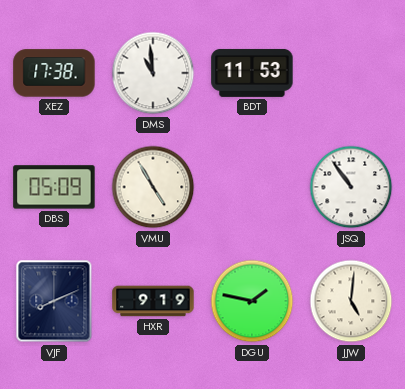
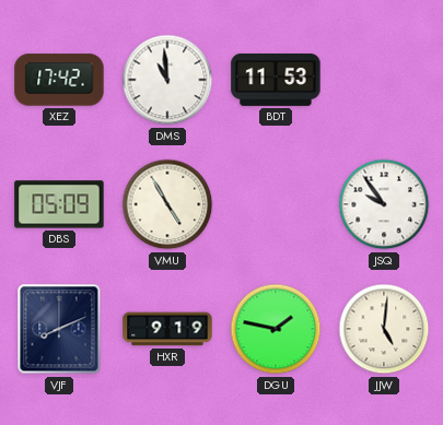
XEZ: 17:38 -> 17:42 (59, 80)
JSQ: 10:54 -> 9:54 (384, 204)
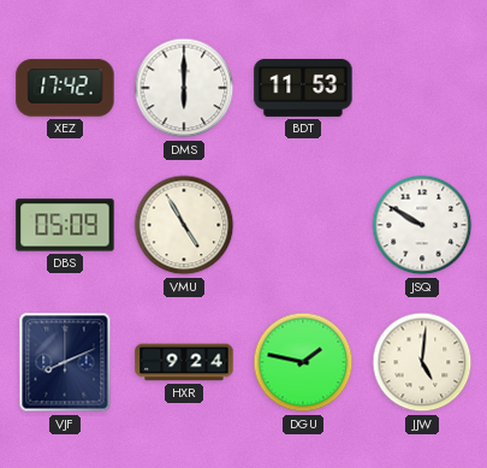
DMS: 10:59 -> 6:00 (184, 88)
JSQ: 9:54 -> 9:50 (422, 225)
HXR: 9:19 -> 9:24 (184, 362)
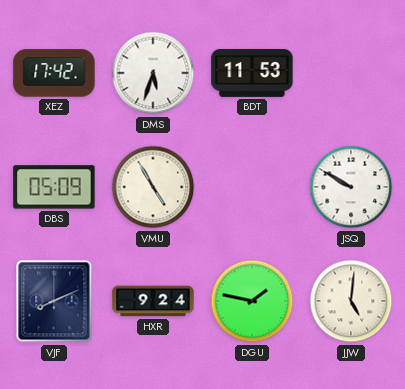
DMS: 6:00 -> 5:33 (153, 73)
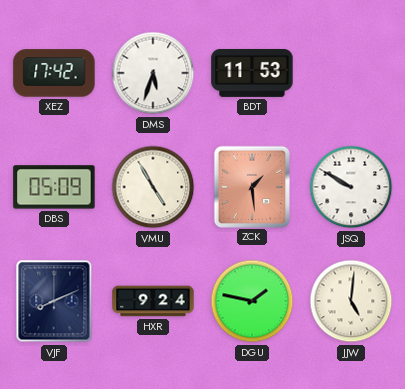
ZCK: none -> 1:29 (251, 186)
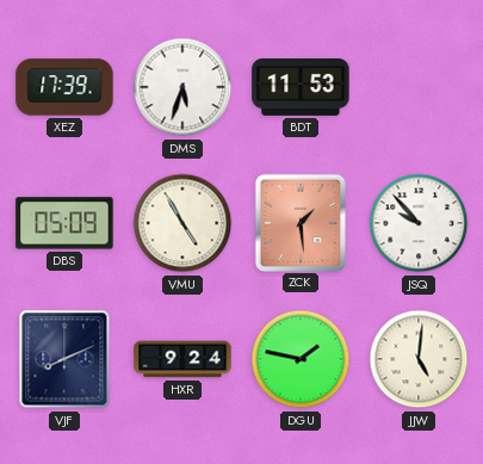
XEZ: 17:42 -> 17:39 (64, 87)
JSQ: 9:50 -> 9:53 (419, 223)
